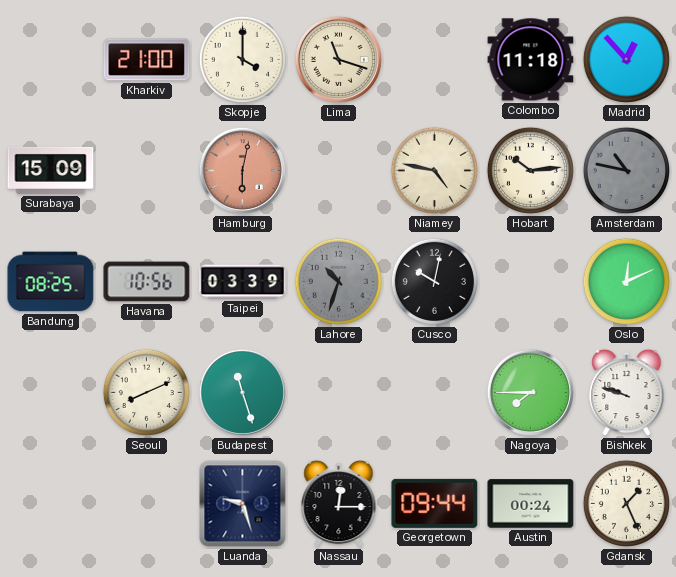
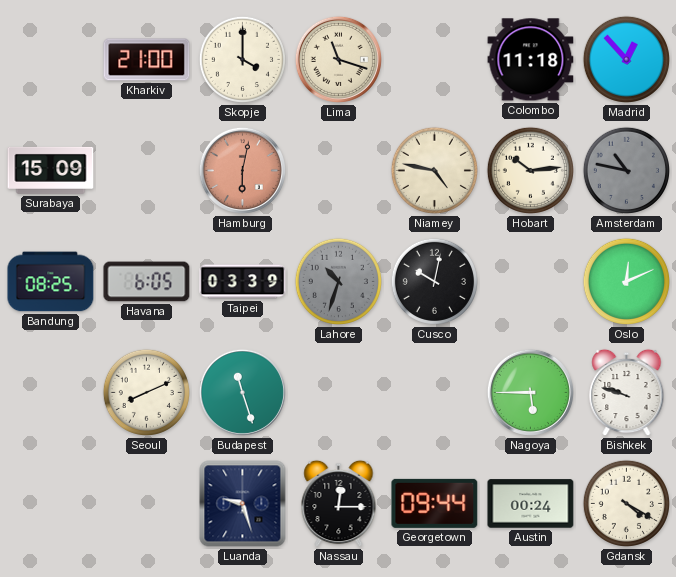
Havana: 10:56 -> 6:05 (147, 282)
Nagoya: 7:45 -> 5:45 (530, 392)
Gdansk: 1:26 -> 4:20 (626, 503)
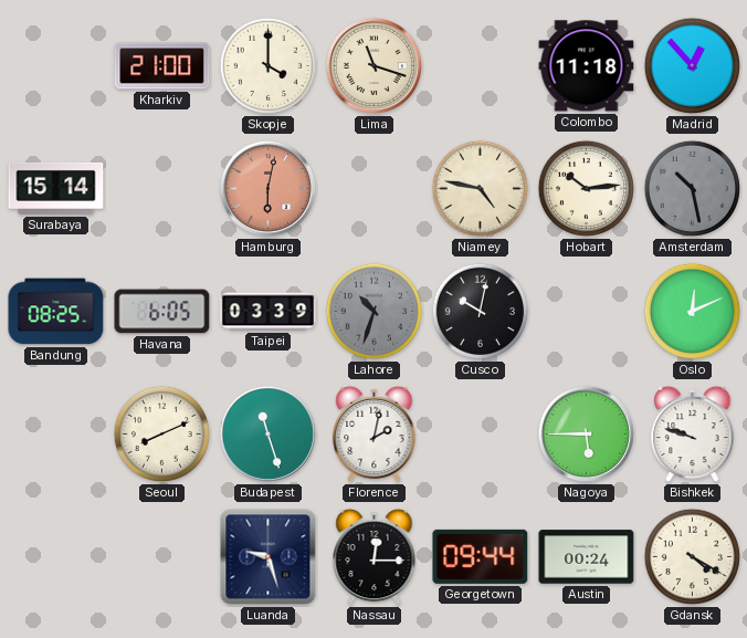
Surabaya: 15:09 -> 15:14 (56, 188)
Amsterdam: 10:47 -> 10:28 (692, 188)
Florence: none -> 2:02 (375, 435)
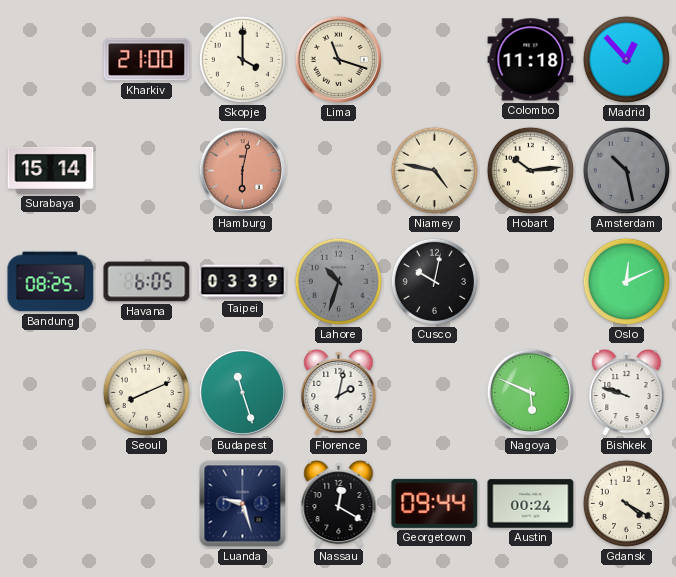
Nagoya: 5:45 -> 5:49 (530, 392)
Nassau: 12:15 -> 12:20 (339, 504)
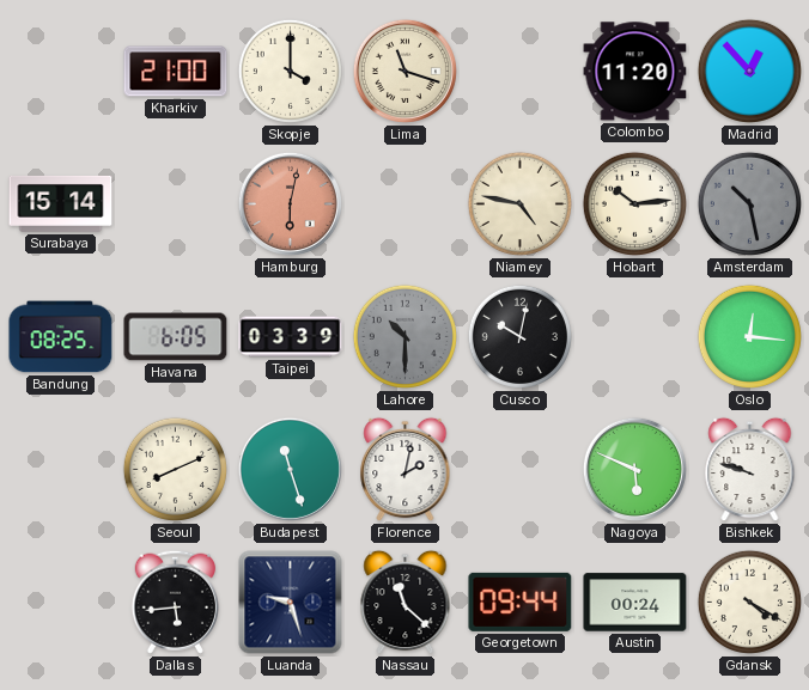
Colombo: 11:18 -> 11:20 (635, 72)
Lahore: 10:33 -> 10:30 (404, 336)
Oslo: 12:11 -> 12:16 (749, 336)
Dallas: none -> 5:44 (175, 602)
Nassau: 12:20 -> 11:22 (406, 603)
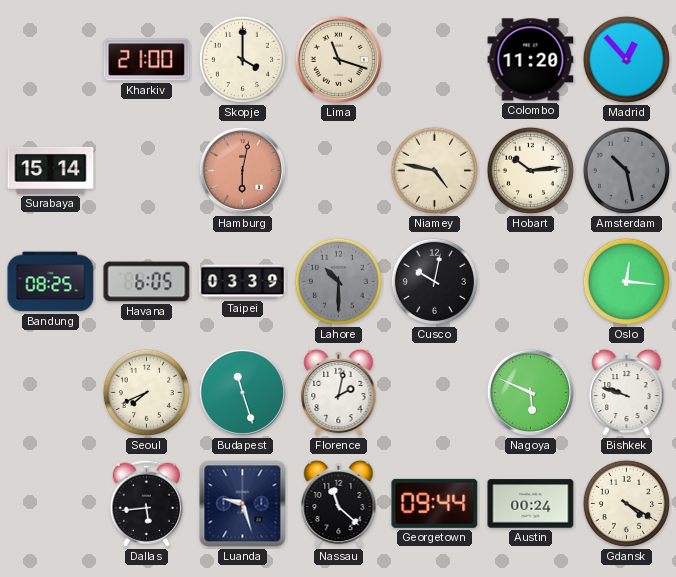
Seoul: 8:11 -> 7:41 (146, 392)
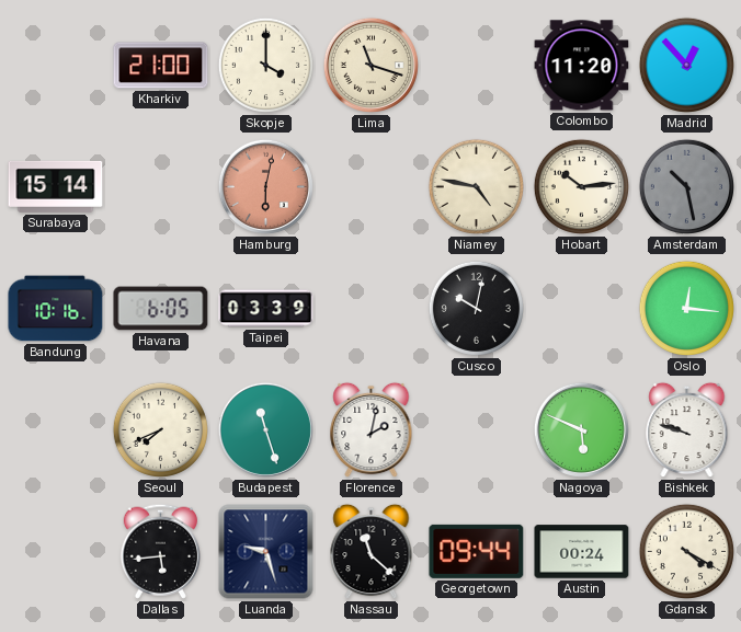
Bandung: 08:25 -> 10:16 (56, 309)
Lahore: 10:30 -> none (338, 281)
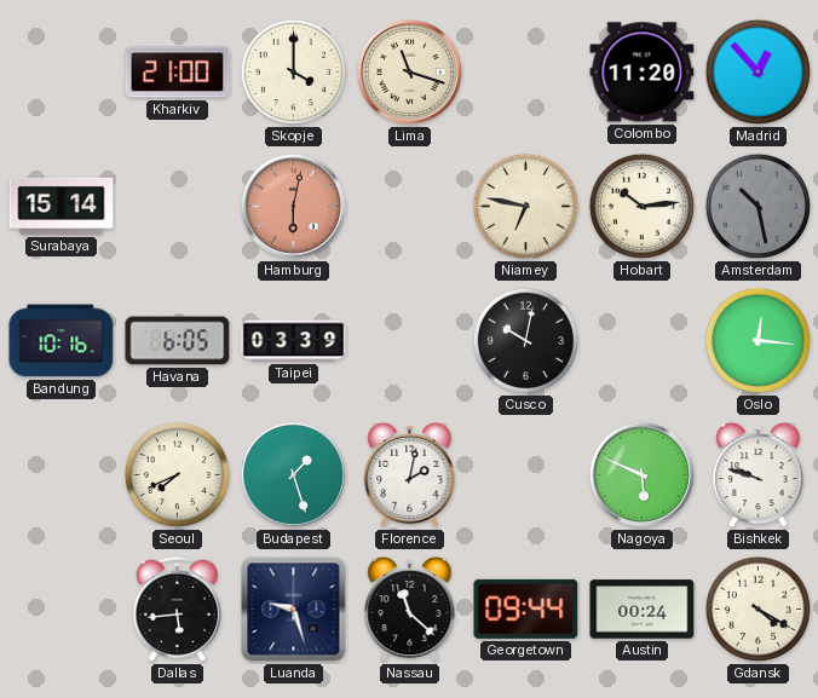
Niamey: 4:47 -> 6:47 (525, 206)
Budapest: 11:27 -> 1:27 (293, 474)
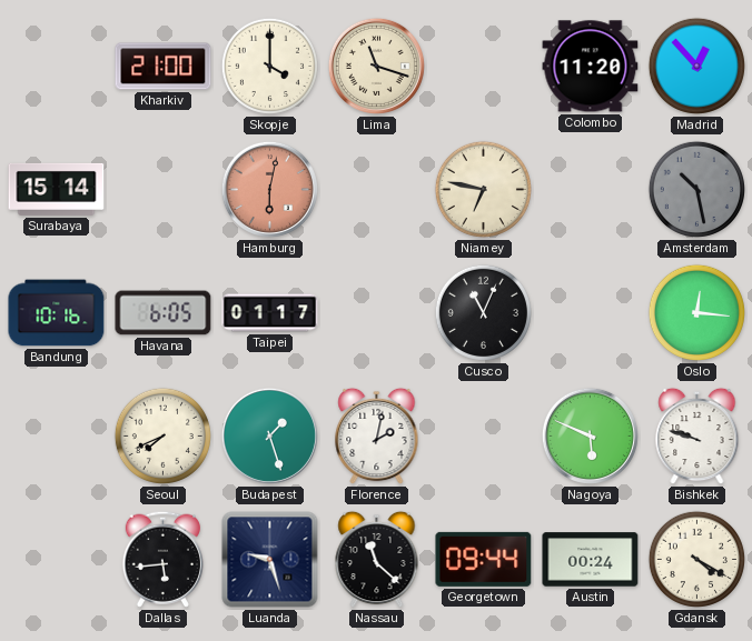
Hobart: 10:14 -> none (641, 206)
Taipei: 03:39 -> 01:17 (270, 313)
Cusco: 10:02 -> 11:04 (483, 312)
